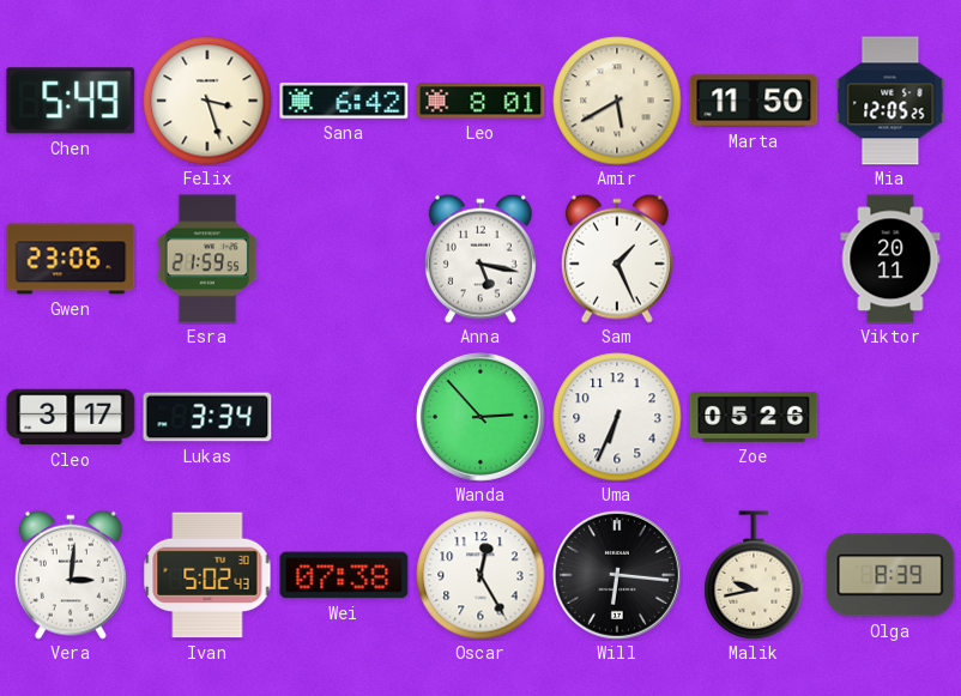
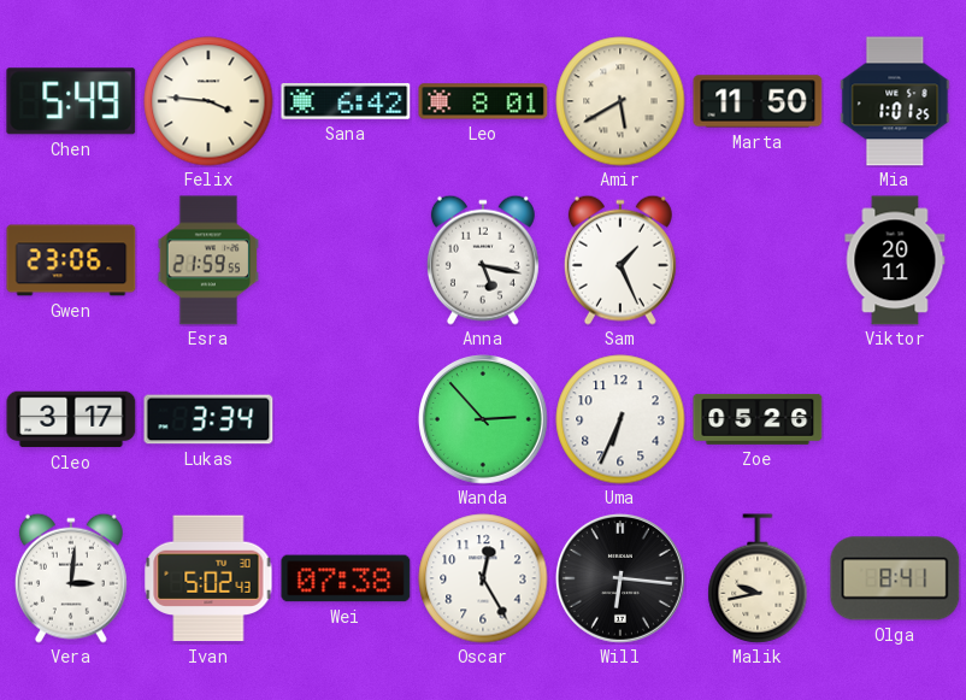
Felix: 3:27 -> 3:46 (208, 101)
Mia: 12:05 -> 1:01 (895, 101)
Olga: 8:39 -> 8:41 (895, 578)
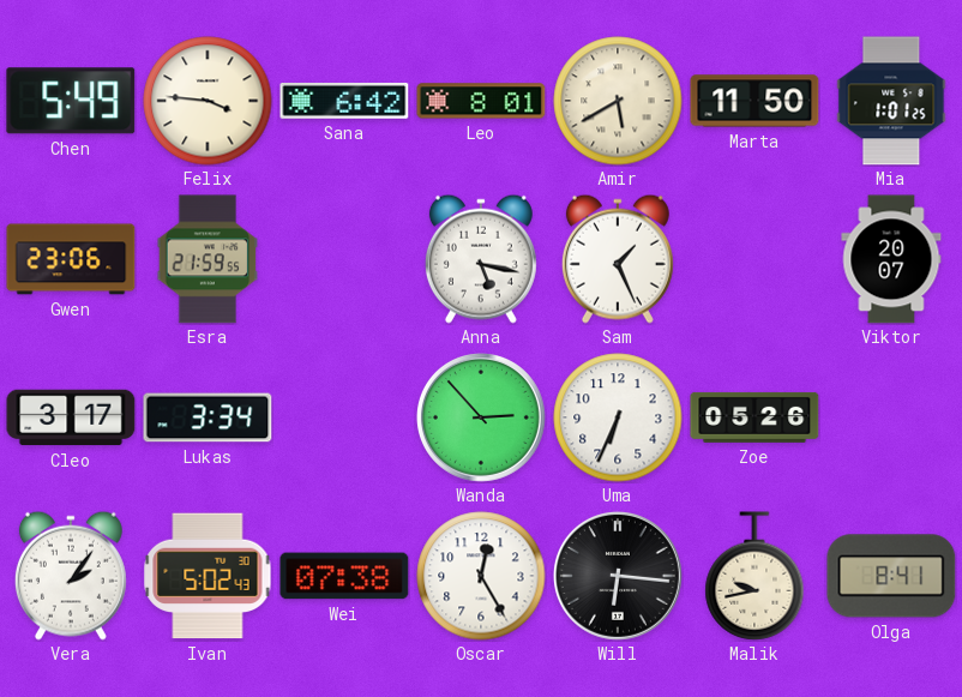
Viktor: 20:11 -> 20:07 (891, 259)
Vera: 3:01 -> 2:06 (71, 576)
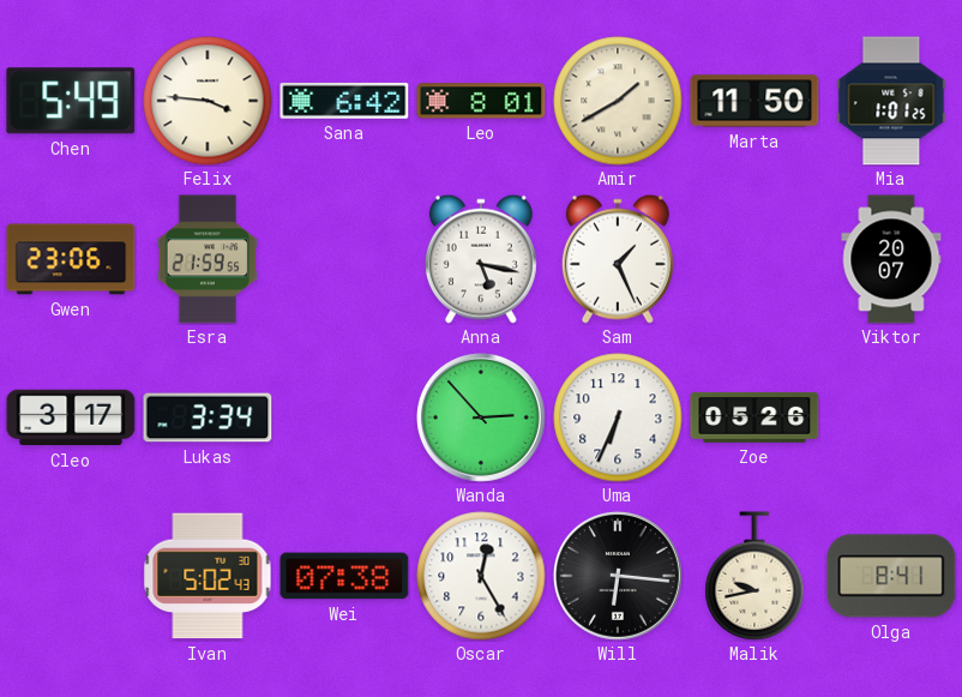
Amir: 5:40 -> 1:40 (618, 101)
Vera: 2:06 -> none (71, 576)
